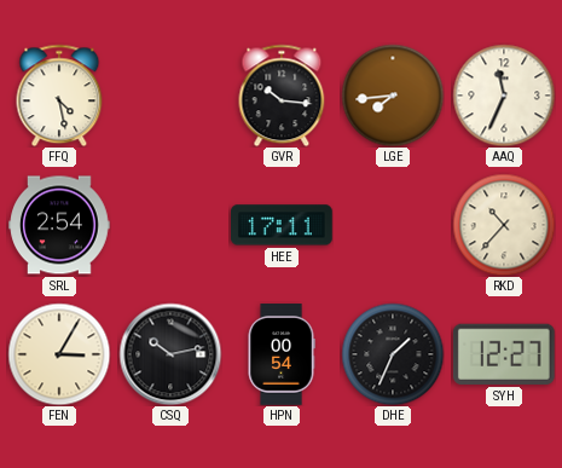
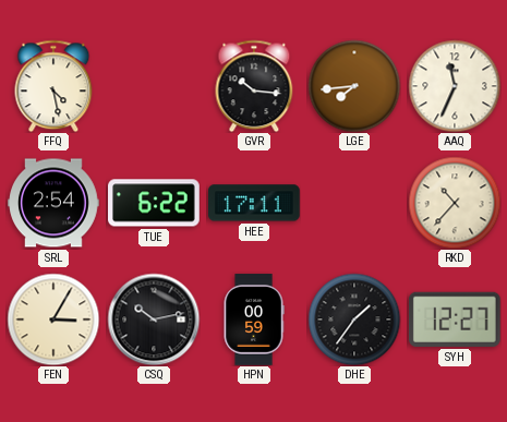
TUE: none -> 6:22 (155, 203)
HPN: 00:54 -> 00:59 (254, 319)
DHE: 1:34 -> 1:36 (354, 319)
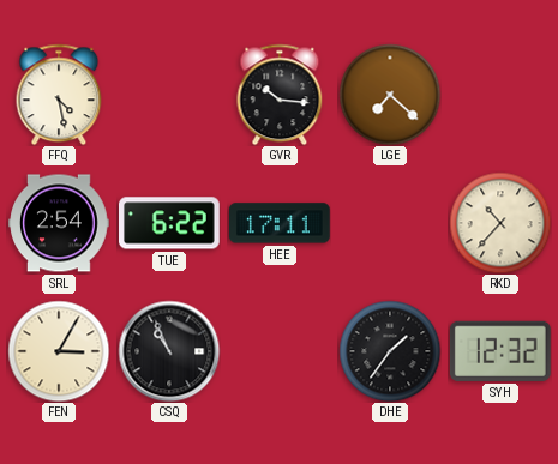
LGE: 7:44 -> 7:22 (390, 95)
AAQ: 11:34 -> none (455, 86)
CSQ: 10:13 -> 10:56 (169, 351)
HPN: 00:59 -> none (254, 319)
SYH: 12:27 -> 12:32 (500, 351)
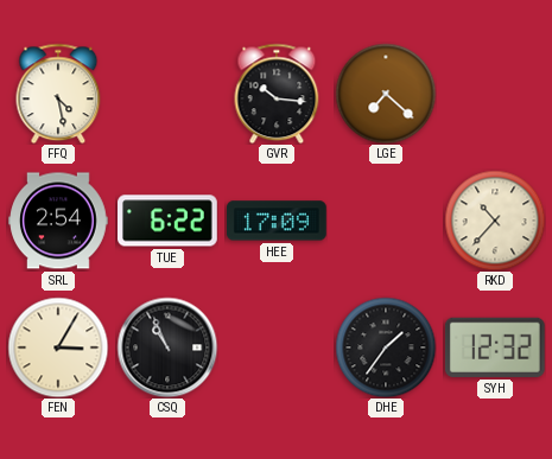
HEE: 17:11 -> 17:09 (278, 221)
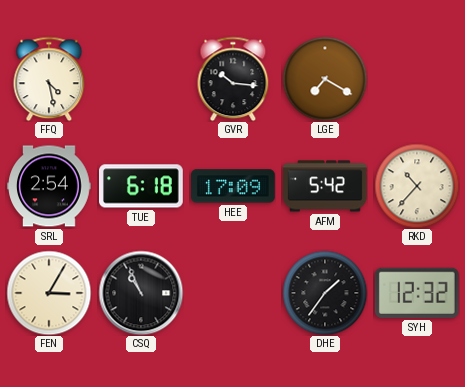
LGE: 7:22 -> 7:20 (325, 79)
TUE: 6:22 -> 6:18 (142, 186)
AFM: none -> 5:42 (325, 186)
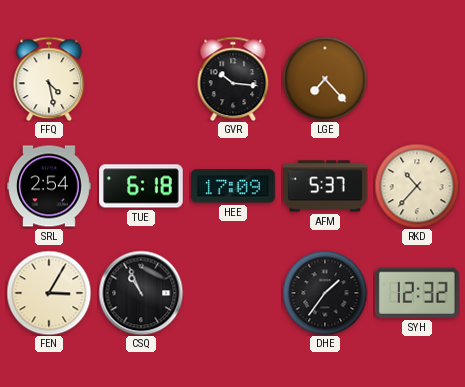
LGE: 7:20 -> 7:23 (325, 79)
AFM: 5:42 -> 5:37 (325, 186)
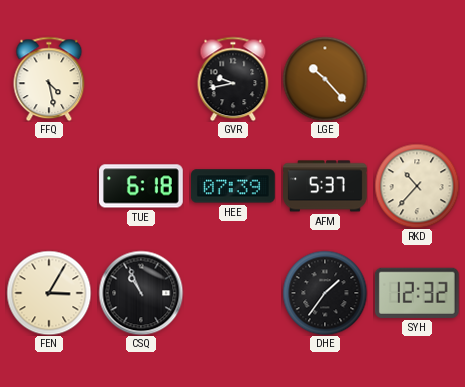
GVR: 10:16 -> 9:43 (233, 79)
LGE: 7:23 -> 10:23 (325, 79)
SRL: 2:54 -> none (49, 186)
HEE: 17:09 -> 07:39 (234, 186)
